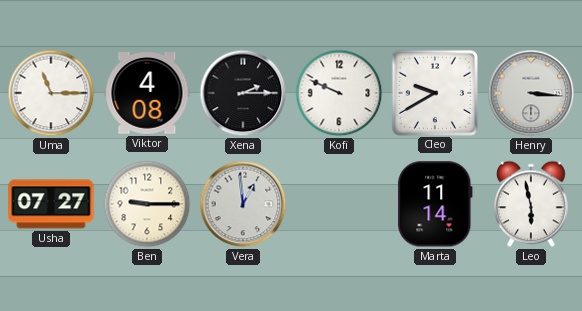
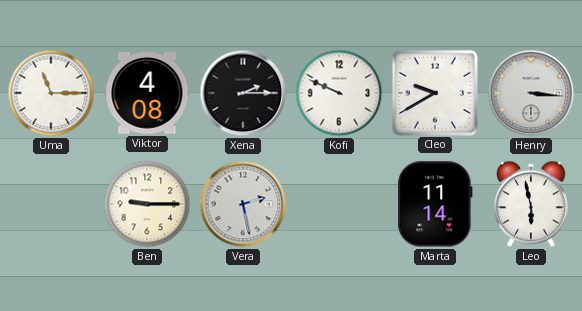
Usha: 07:27 -> none (51, 204)
Vera: 12:59 -> 2:28 (243, 204)
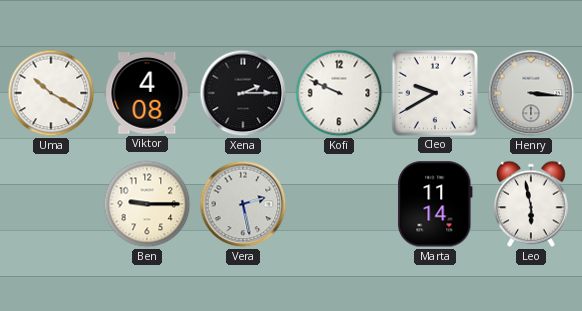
Uma: 11:15 -> 10:20 (51, 93)
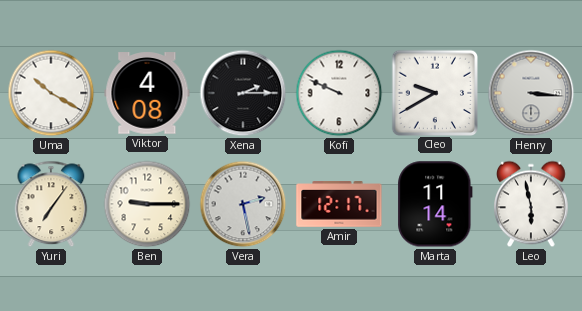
Yuri: none -> 7:06 (51, 204)
Amir: none -> 12:17 (339, 204)
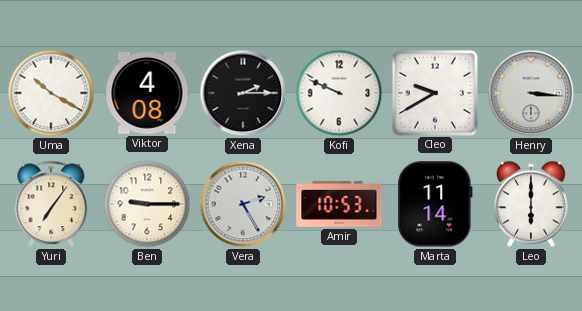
Vera: 2:28 -> 2:25 (243, 204)
Amir: 12:17 -> 10:53 (339, 204)
Leo: 5:58 -> 6:00 (532, 204)
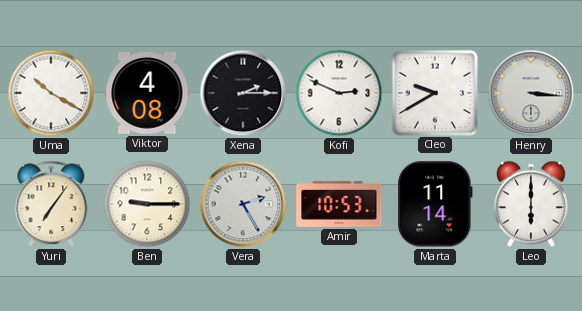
Kofi: 9:49 -> 2:49 (339, 93)
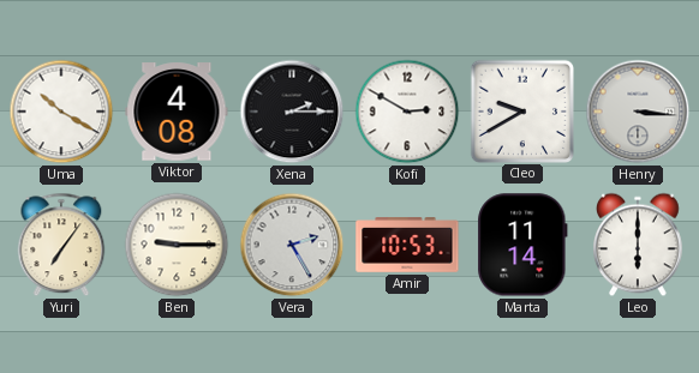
Kofi: 2:49 -> 2:50 (407, 112)
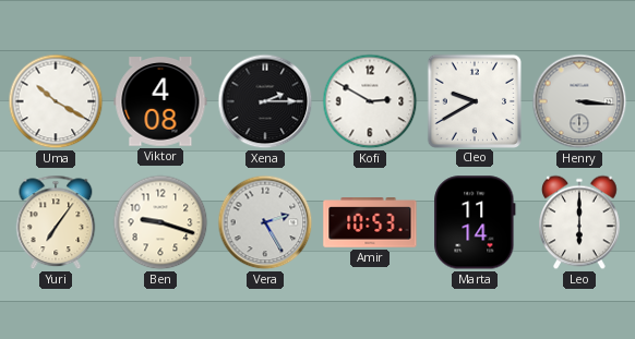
Ben: 9:15 -> 9:18 (160, 222)
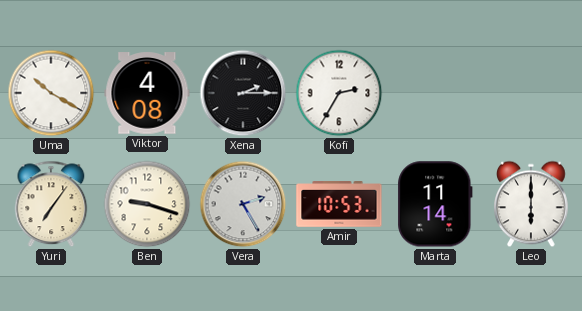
Kofi: 2:50 -> 2:35 (339, 93)
Cleo: 9:40 -> none (474, 100)
Henry: 3:16 -> none (579, 101)
